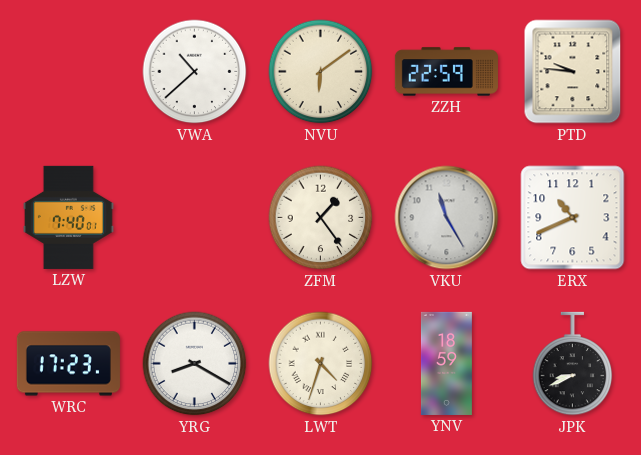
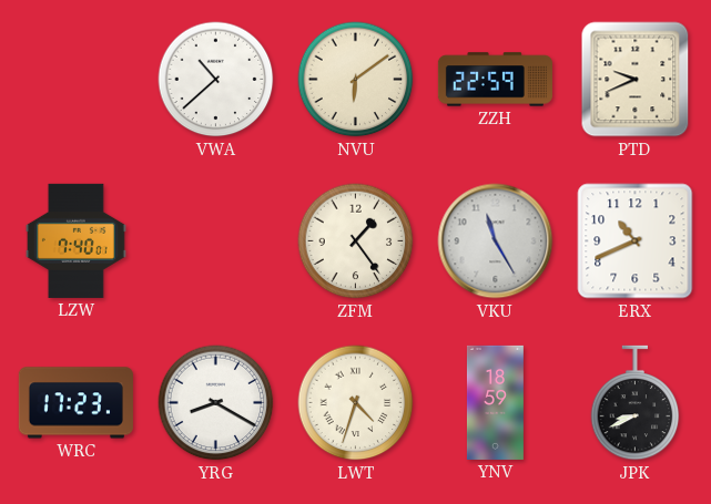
PTD: 9:46 -> 9:41 (636, 80)
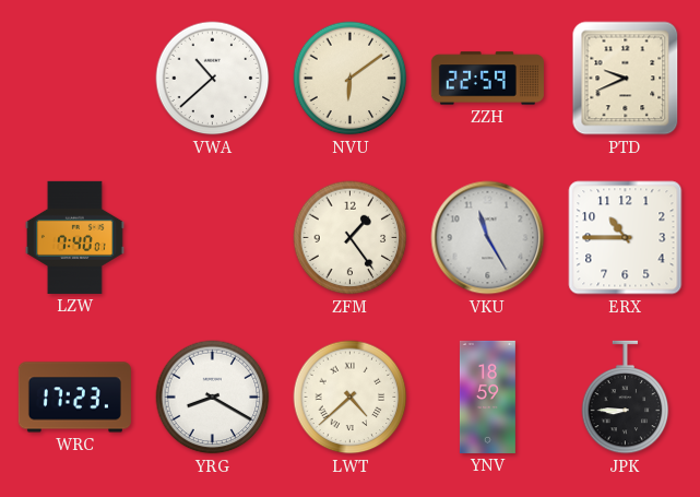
ERX: 10:41 -> 10:45 (626, 238)
LWT: 4:33 -> 4:38 (351, 398)
JPK: 8:41 -> 8:45 (626, 398)
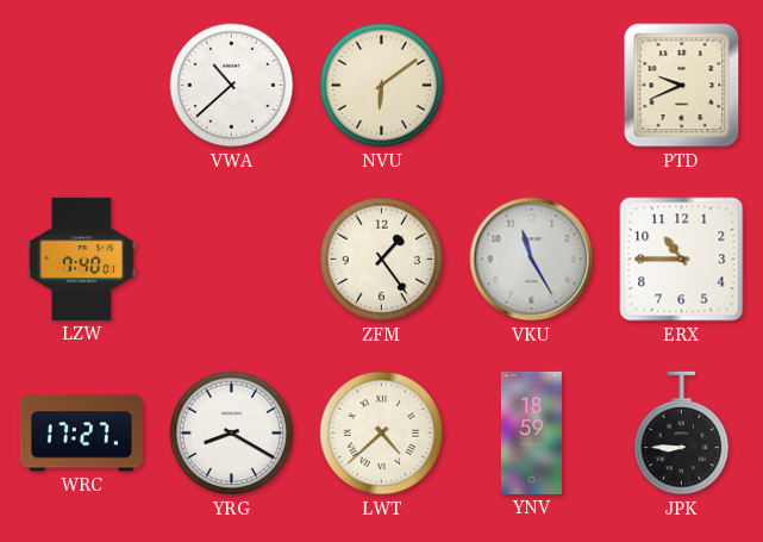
ZZH: 22:59 -> none (487, 79)
WRC: 17:23 -> 17:27 (81, 434)
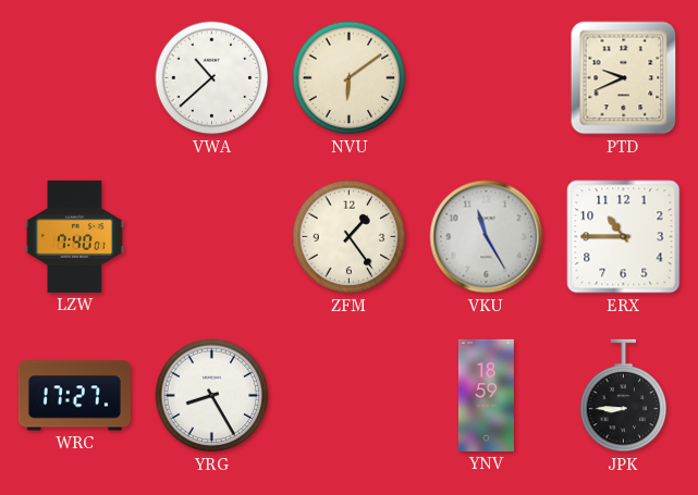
YRG: 8:20 -> 8:25 (212, 396)
LWT: 4:38 -> none (382, 434)
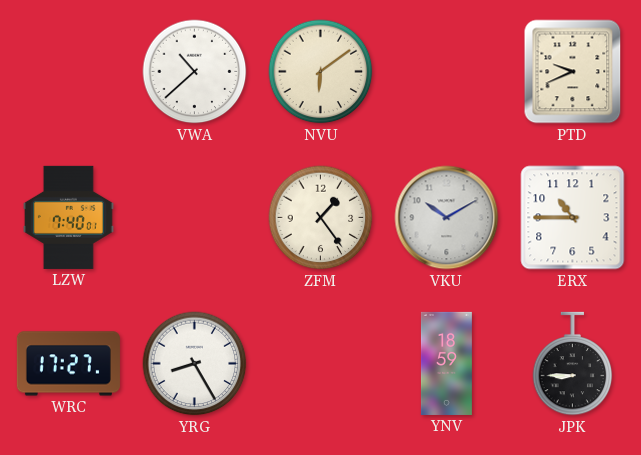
VKU: 11:25 -> 10:10 (447, 218)
